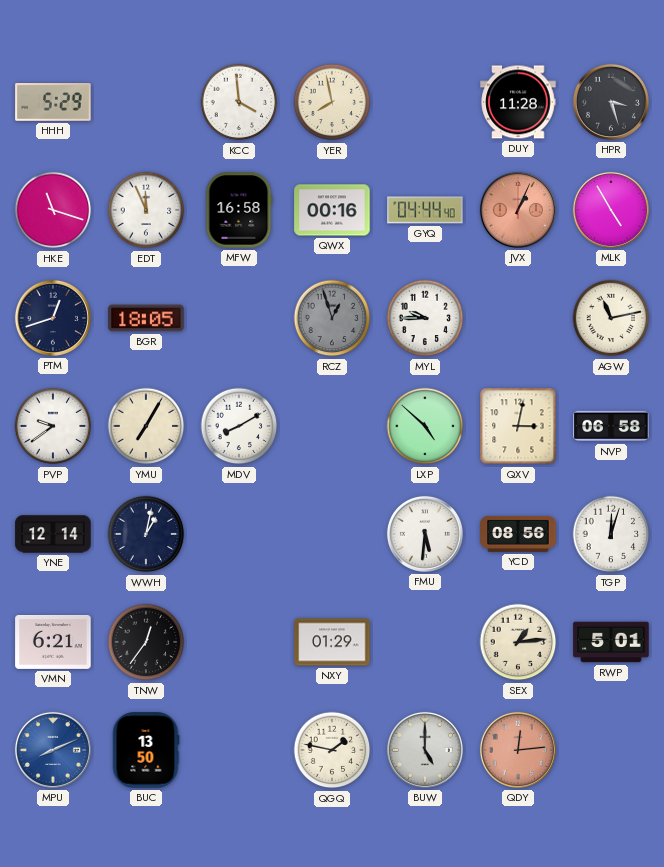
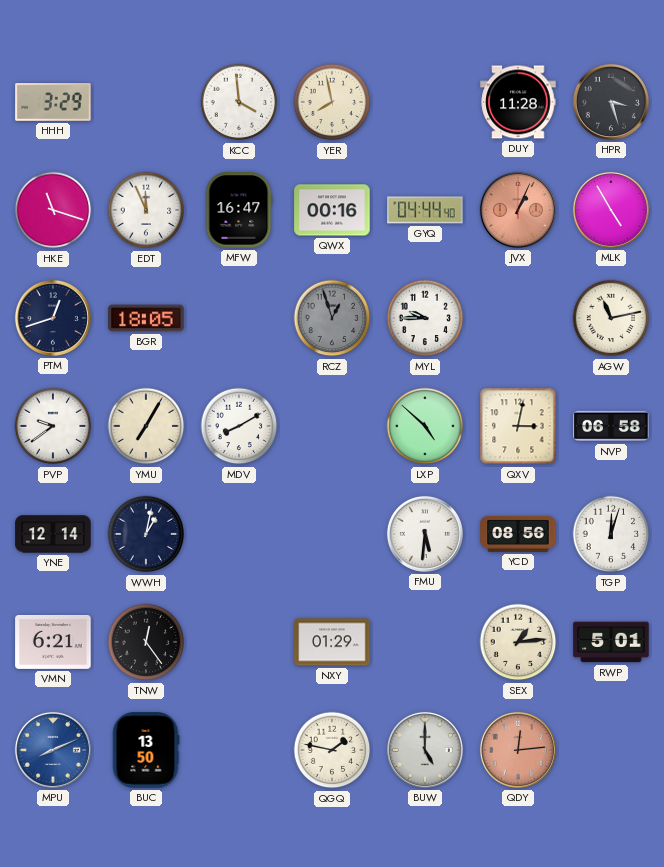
HHH: 5:29 -> 3:29 (53, 103)
MFW: 16:58 -> 16:47 (239, 210)
TNW: 12:36 -> 12:24 (146, 642)
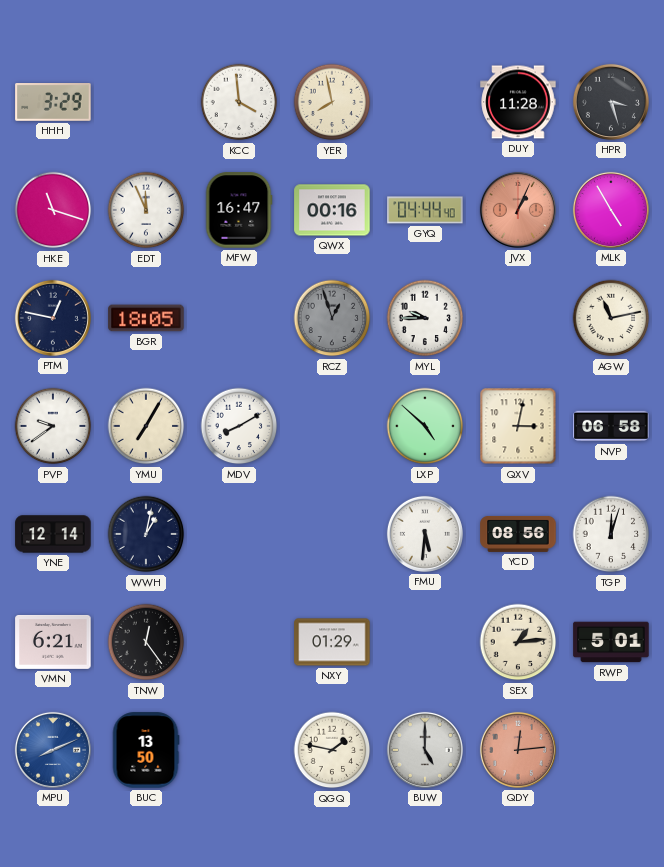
PTM: 12:42 -> 12:47 (53, 318)
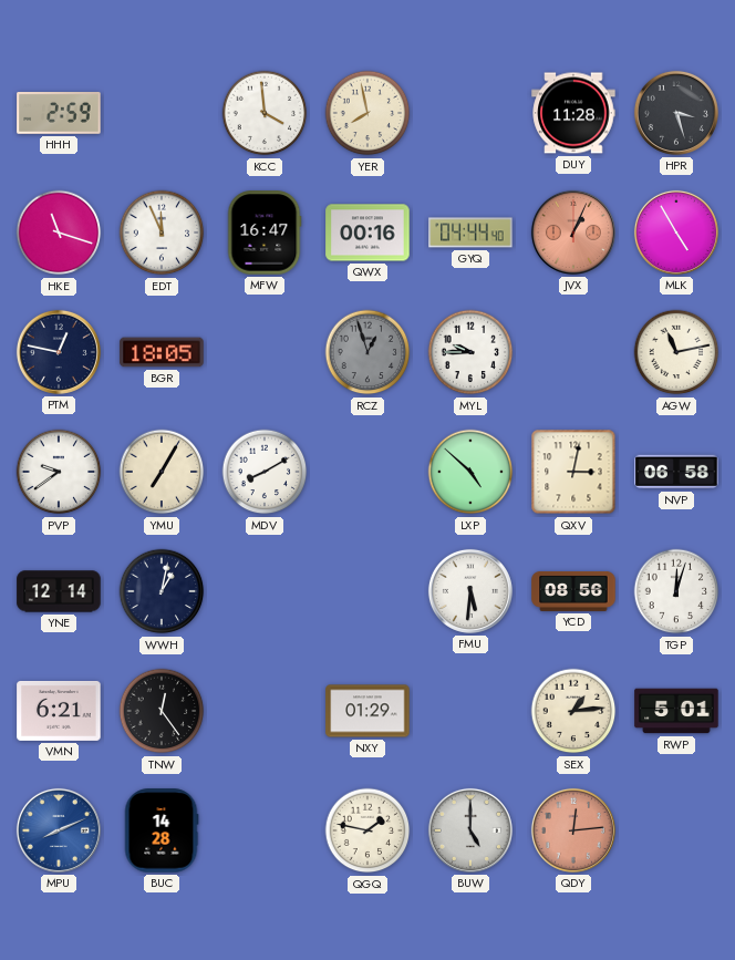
HHH: 3:29 -> 2:59 (59, 114)
BUC: 13:50 -> 14:28 (162, 830)
